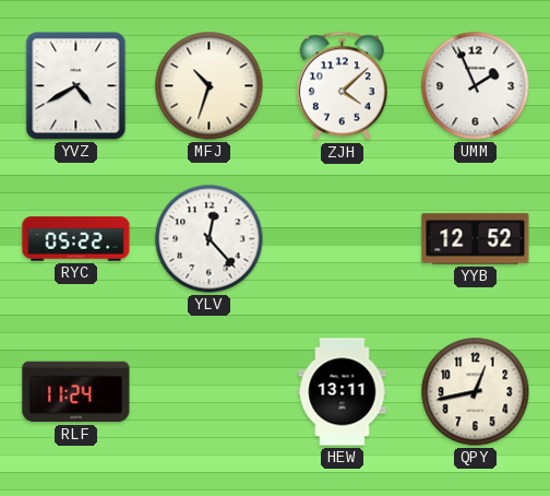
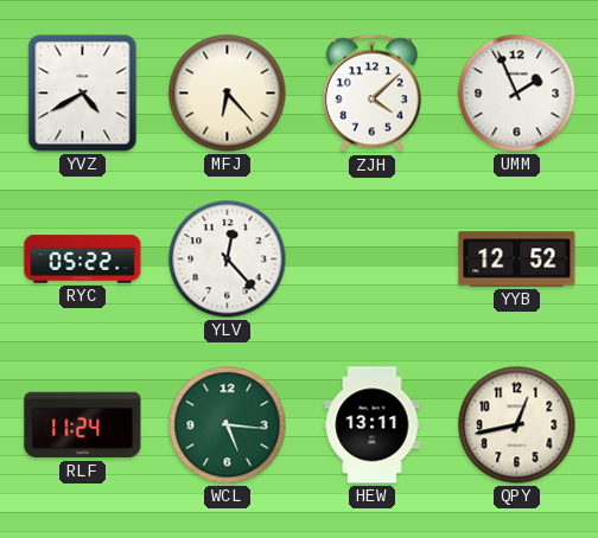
MFJ: 10:33 -> 6:23 (228, 94)
WCL: none -> 5:16 (228, 425)
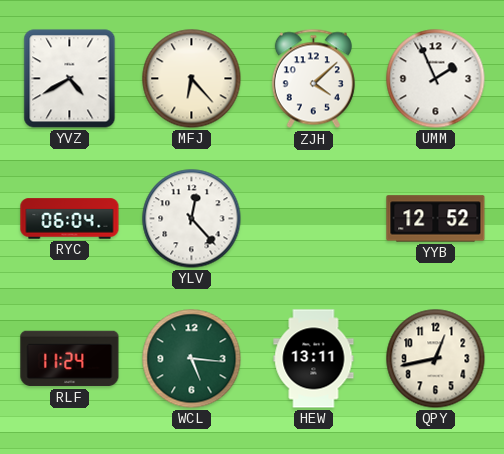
RYC: 05:22 -> 06:04 (70, 219)
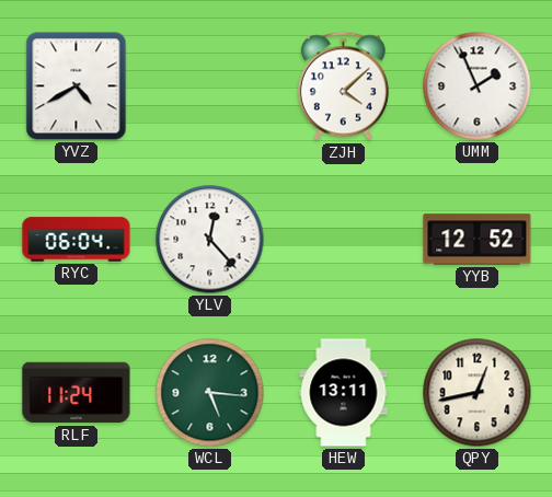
MFJ: 6:23 -> none (192, 79)
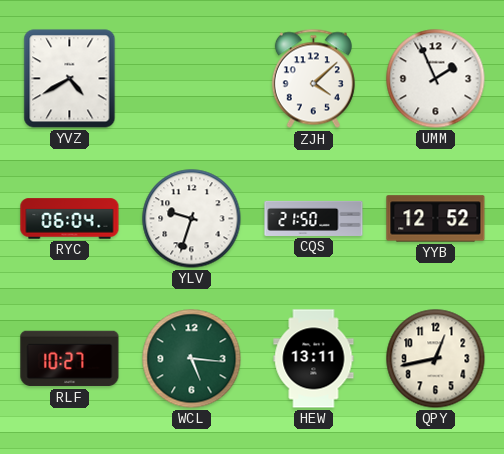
YLV: 12:23 -> 9:33 (192, 219)
CQS: none -> 21:50 (314, 218)
RLF: 11:24 -> 10:27 (70, 359)
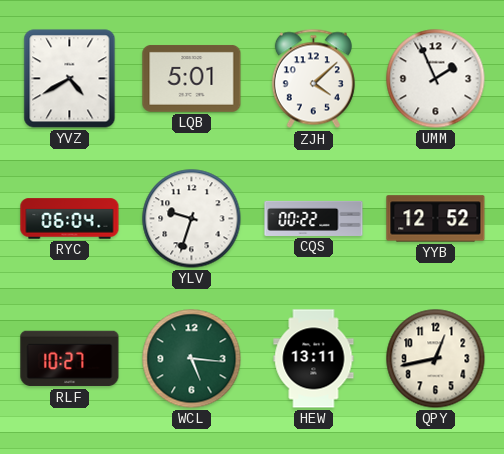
LQB: none -> 5:01 (192, 78)
CQS: 21:50 -> 00:22 (314, 218)
